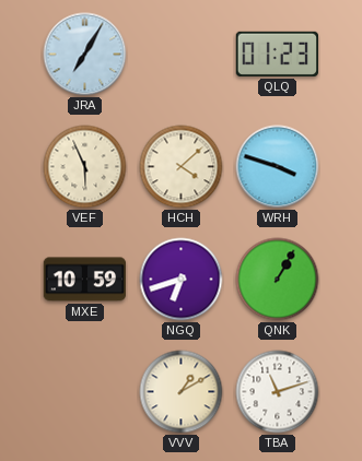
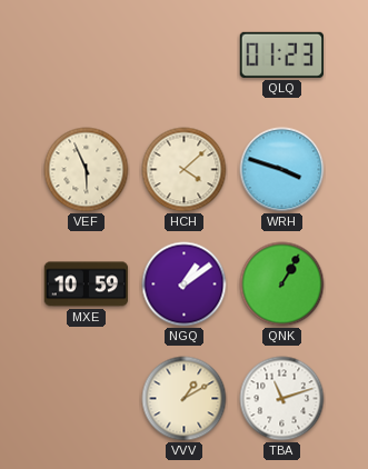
JRA: 7:05 -> none (85, 55)
NGQ: 6:42 -> 1:09 (185, 285)
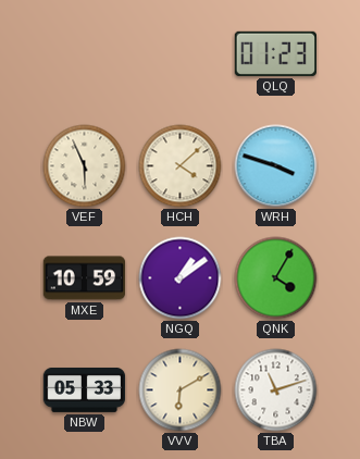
QNK: 1:05 -> 4:05 (276, 278)
NBW: none -> 05:33 (85, 389)
VVV: 1:10 -> 6:10 (181, 390)
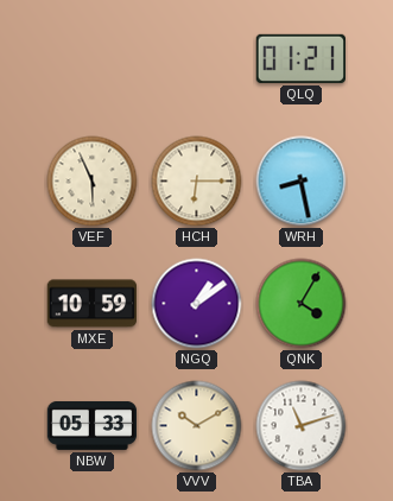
QLQ: 01:23 -> 01:21 (300, 58)
HCH: 4:08 -> 6:15 (197, 182)
WRH: 3:48 -> 8:28 (302, 182)
VVV: 6:10 -> 10:10 (197, 426)
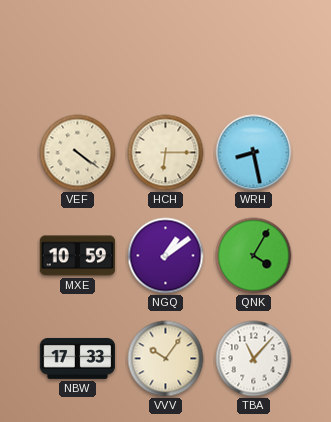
QLQ: 01:21 -> none (300, 58)
VEF: 5:56 -> 4:21 (78, 153)
NBW: 05:33 -> 17:33 (78, 358)
VVV: 10:10 -> 10:06 (166, 359)
TBA: 11:12 -> 11:07 (254, 359)
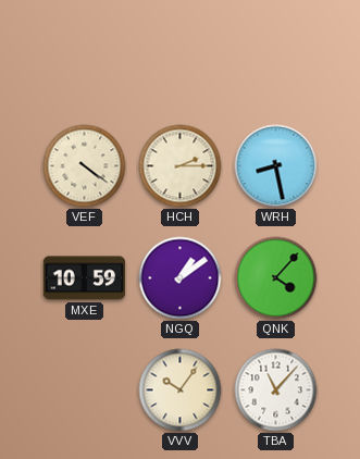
HCH: 6:15 -> 2:15 (181, 166)
QNK: 4:05 -> 4:07 (276, 278)
NBW: 17:33 -> none (78, 358)
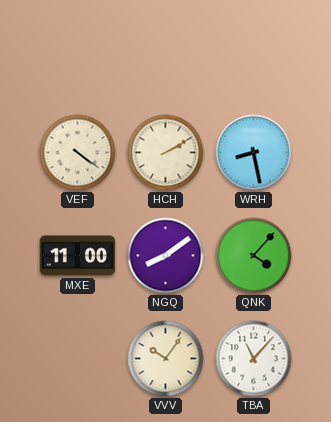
HCH: 2:15 -> 2:10 (166, 153)
MXE: 10:59 -> 11:00 (78, 256)
NGQ: 1:09 -> 8:09 (166, 256)
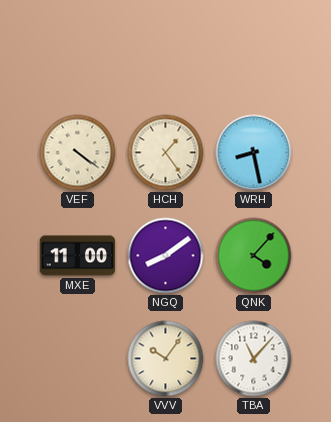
HCH: 2:10 -> 1:24 (166, 153)
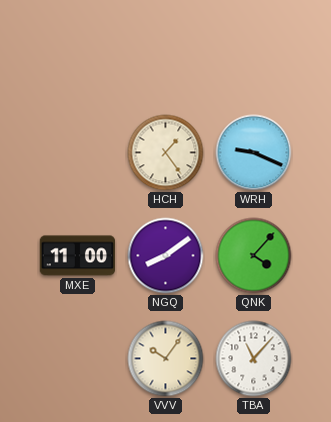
VEF: 4:21 -> none (78, 153)
WRH: 8:28 -> 9:19 (254, 153)
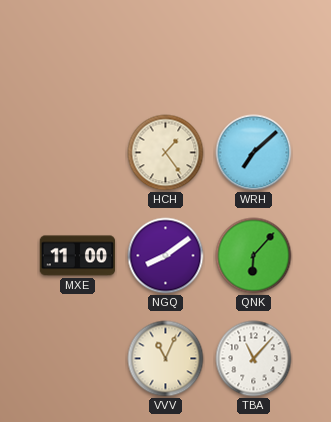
WRH: 9:19 -> 7:08 (254, 153)
QNK: 4:07 -> 6:07 (254, 256)
VVV: 10:06 -> 11:04 (166, 359)
